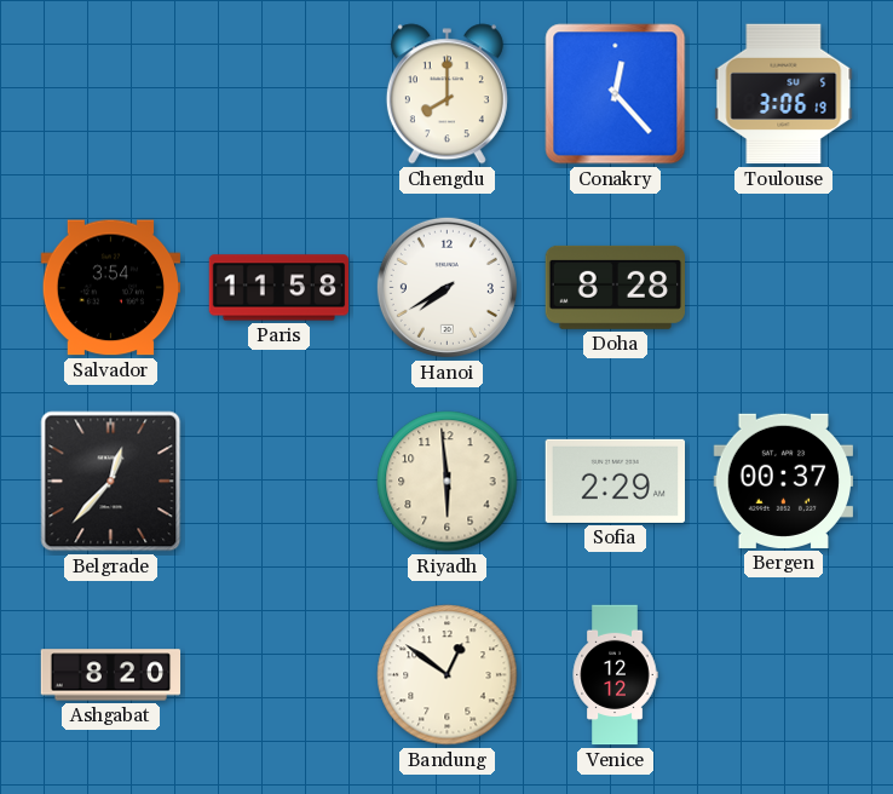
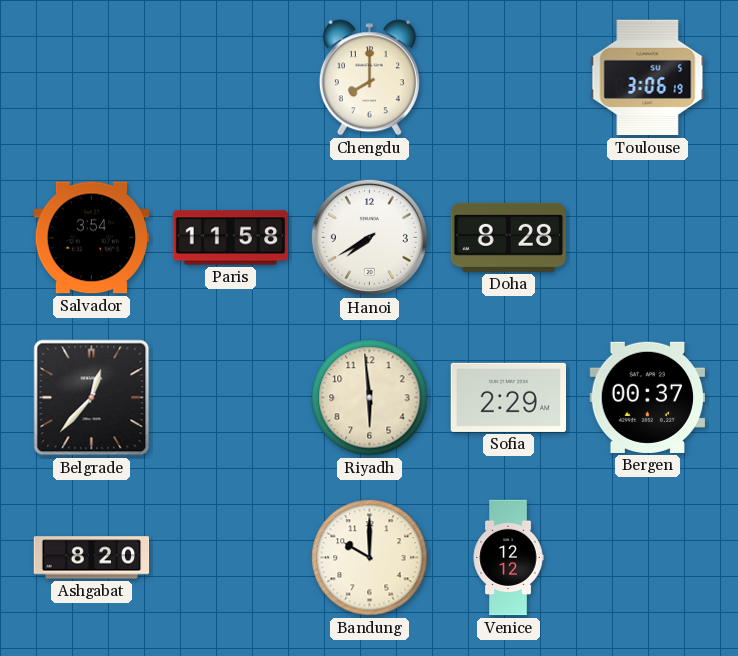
Conakry: 12:23 -> none (616, 94)
Bandung: 12:51 -> 10:00 (370, 558)
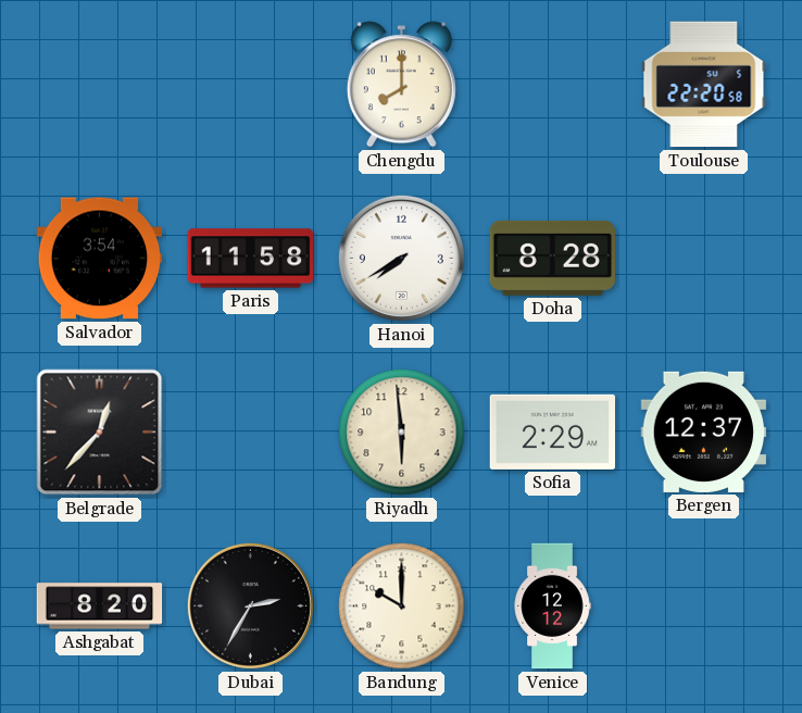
Toulouse: 3:06 -> 22:20 (704, 85)
Bergen: 00:37 -> 12:37 (704, 431)
Dubai: none -> 2:35 (250, 605)
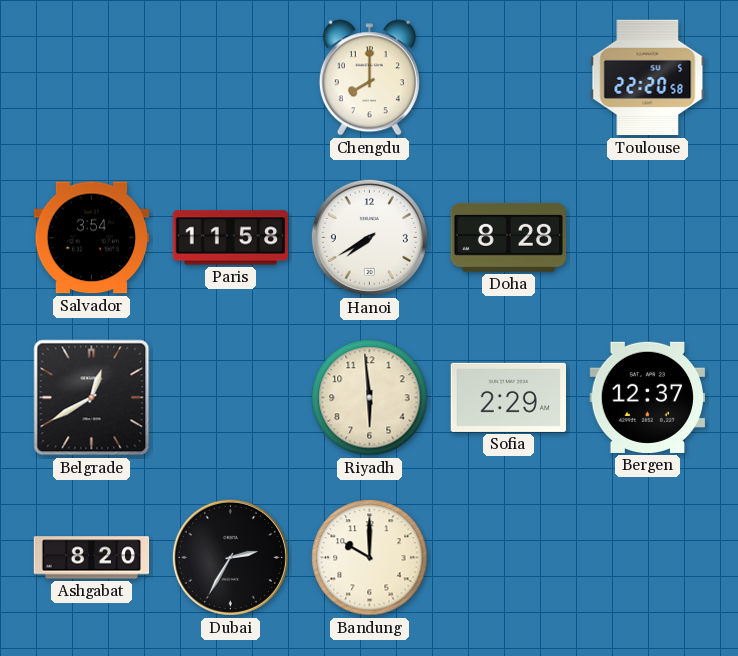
Belgrade: 12:37 -> 12:40 (92, 398)
Venice: 12:12 -> none (552, 606)
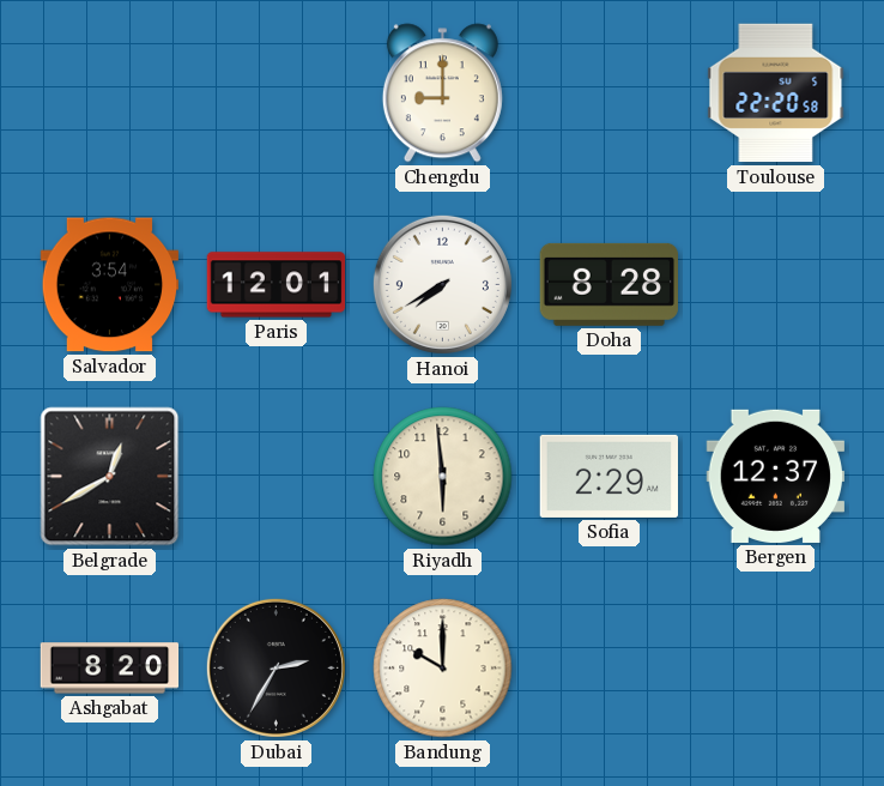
Chengdu: 8:00 -> 9:00 (442, 93)
Paris: 11:58 -> 12:01 (277, 285)
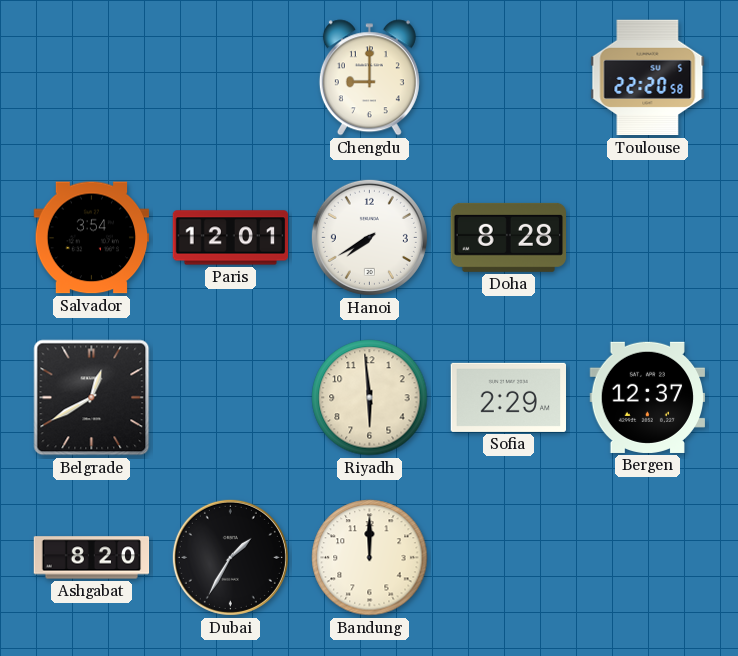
Dubai: 2:35 -> 1:35 (230, 557)
Bandung: 10:00 -> 12:00 (370, 558)
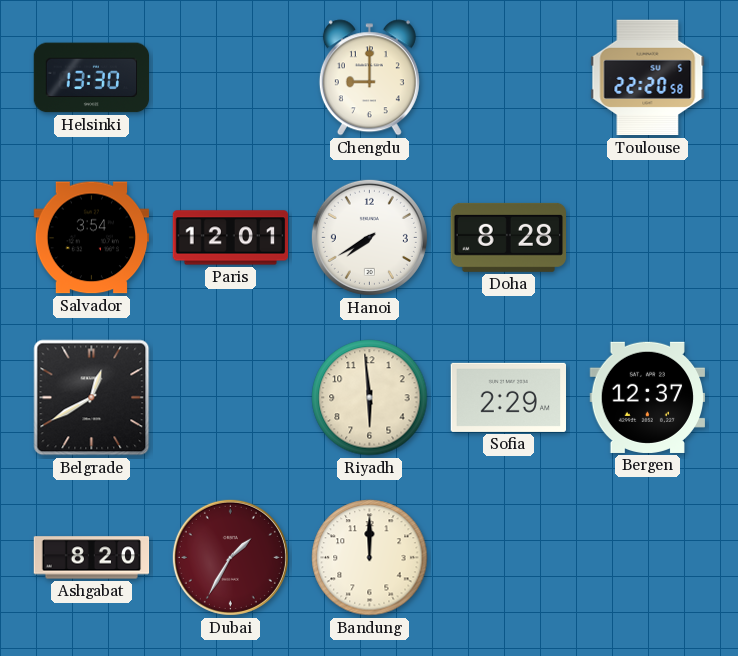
Helsinki: none -> 13:30 (92, 78)
Dubai dial: black -> burgundy (230, 557)
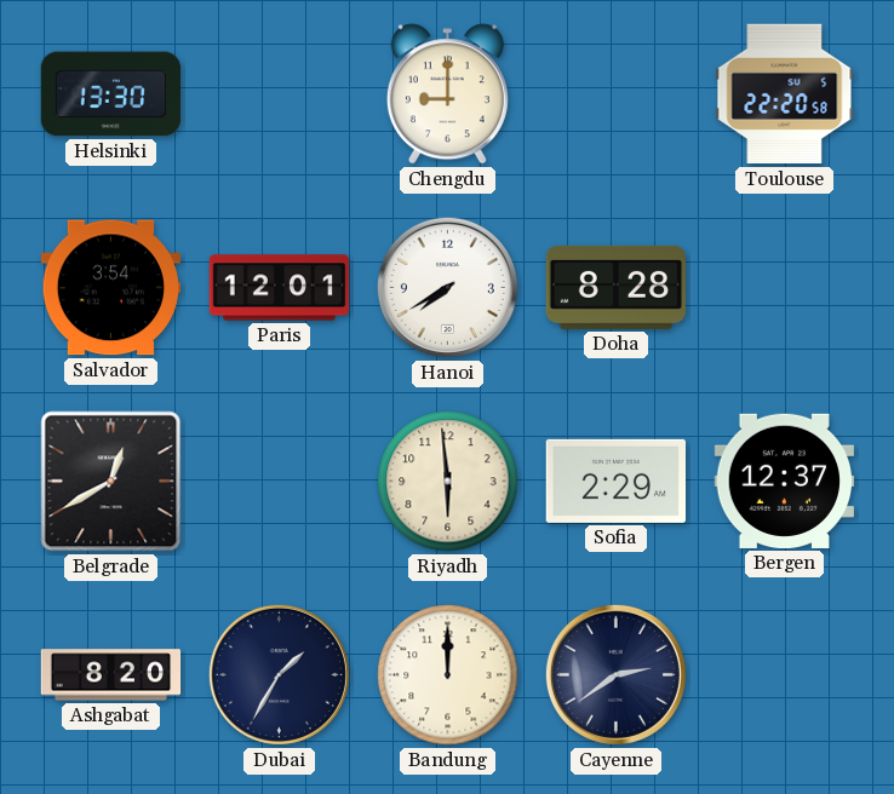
Dubai dial: burgundy -> navy (279, 674)
Cayenne: none -> 2:39 (615, 674)
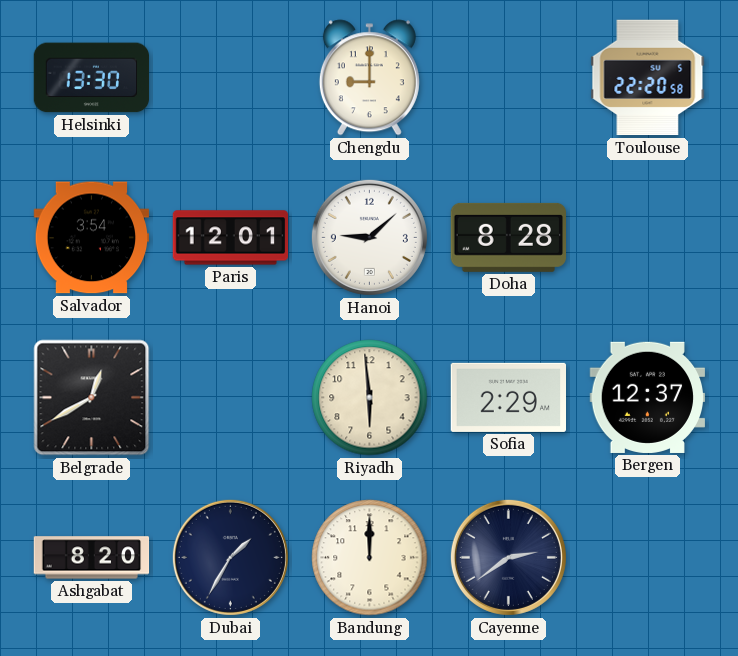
Hanoi: 7:40 -> 9:08 (369, 237)
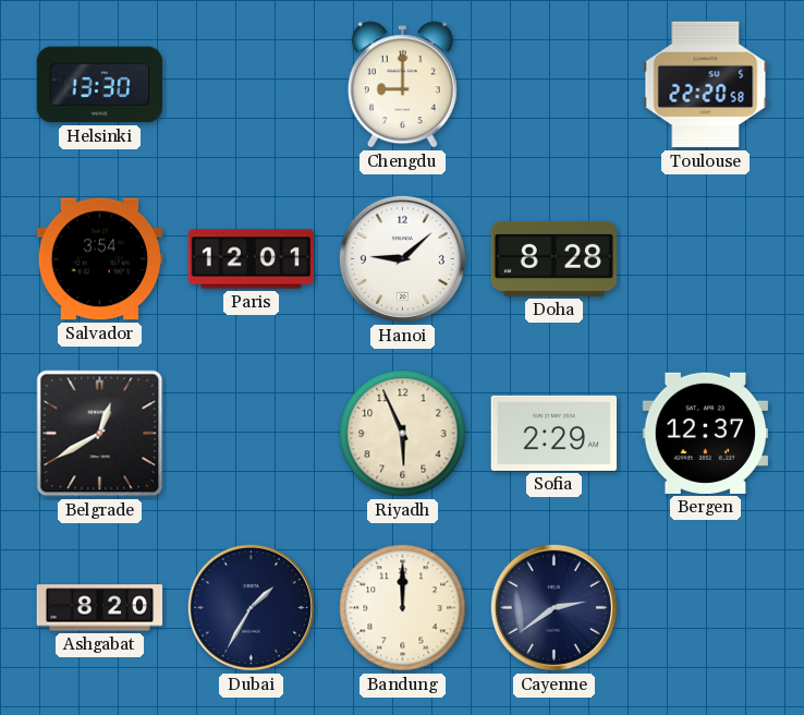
Riyadh: 5:59 -> 5:56 (403, 434)
